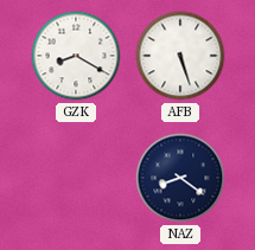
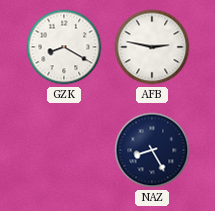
AFB: 5:27 -> 2:47 (152, 47)
NAZ: 8:21 -> 8:25 (152, 150)
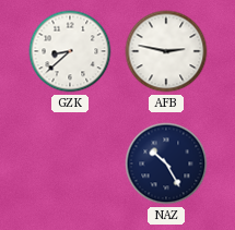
GZK: 8:20 -> 8:38 (70, 51)
NAZ: 8:25 -> 10:25 (166, 164)
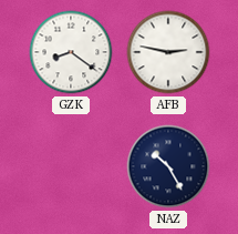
GZK: 8:38 -> 8:21 (71, 52)
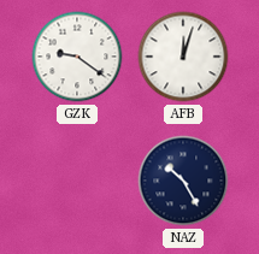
GZK: 8:21 -> 9:21 (77, 57)
AFB: 2:47 -> 12:03 (183, 57)
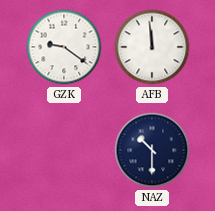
AFB: 12:03 -> 11:59 (152, 47)
NAZ: 10:25 -> 10:30 (152, 150)
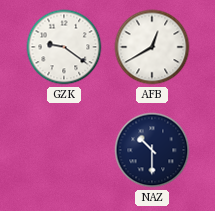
AFB: 11:59 -> 12:40 (152, 47)
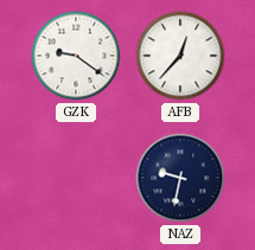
AFB: 12:40 -> 12:37 (180, 56)
NAZ: 10:30 -> 9:32 (180, 178)
